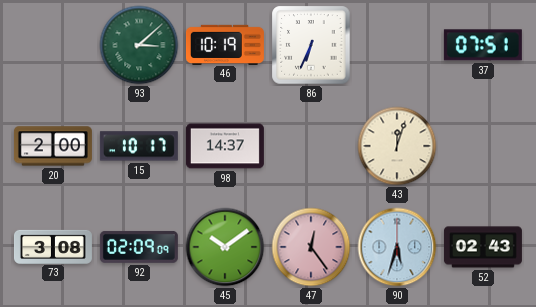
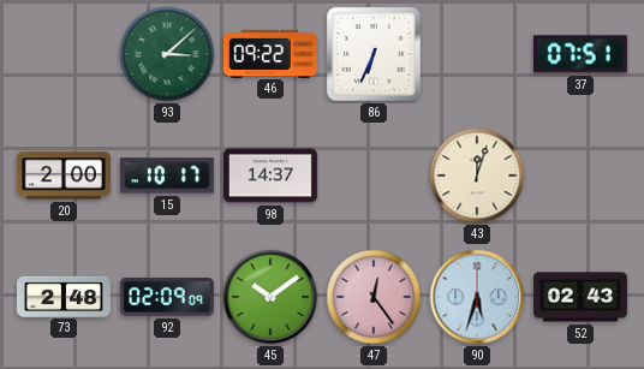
46: 10:19 -> 09:22 (270, 53)
73: 3:08 -> 2:48 (64, 296)
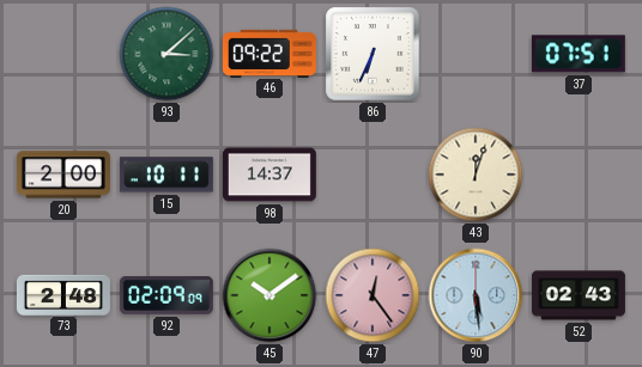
15: 10:17 -> 10:11 (166, 175)
90: 5:33 -> 5:29 (476, 295)
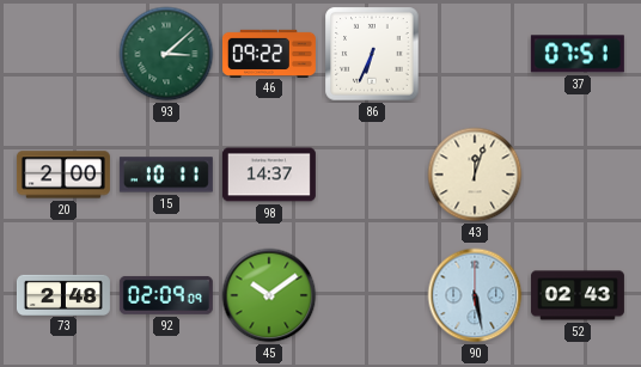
47: 12:24 -> none (373, 295)
90: 5:29 -> 5:28 (475, 295)
